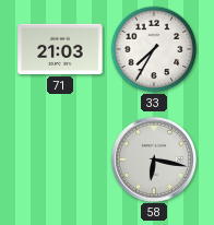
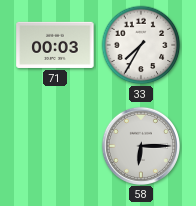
71: 21:03 -> 00:03 (55, 45)
58: 6:17 -> 6:15 (140, 145)
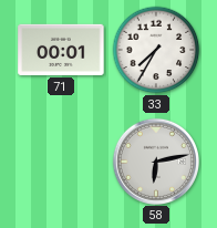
71: 00:03 -> 00:01 (61, 50)
58: 6:15 -> 6:13 (155, 160)
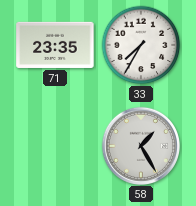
71: 00:01 -> 23:35 (55, 45)
58: 6:13 -> 1:25 (140, 145)
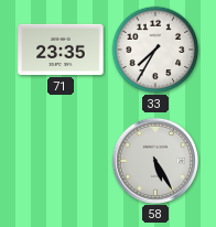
58: 1:25 -> 5:25 (154, 160)
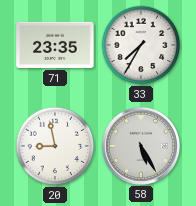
20: none -> 8:58 (55, 146)
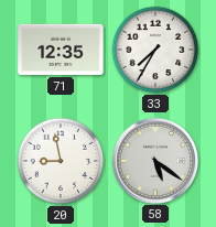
71: 23:35 -> 12:35 (61, 50)
58: 5:25 -> 5:21 (154, 160)
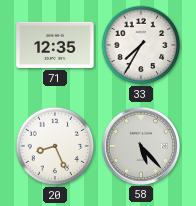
20: 8:58 -> 8:26 (55, 146)
58: 5:21 -> 5:23 (140, 145)
